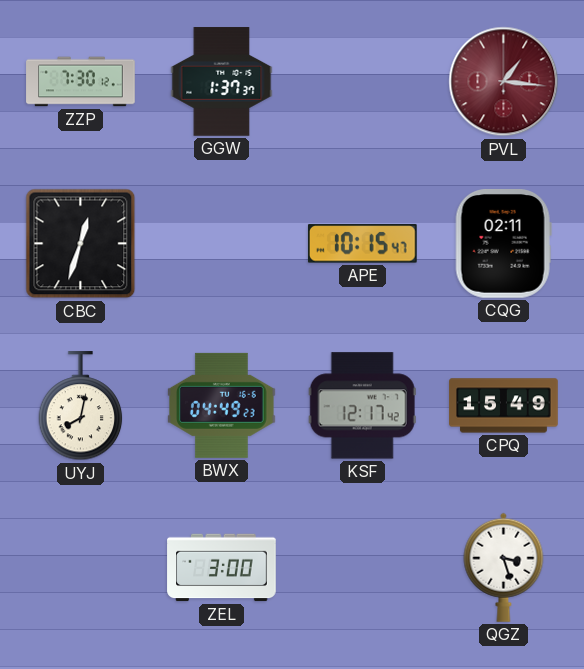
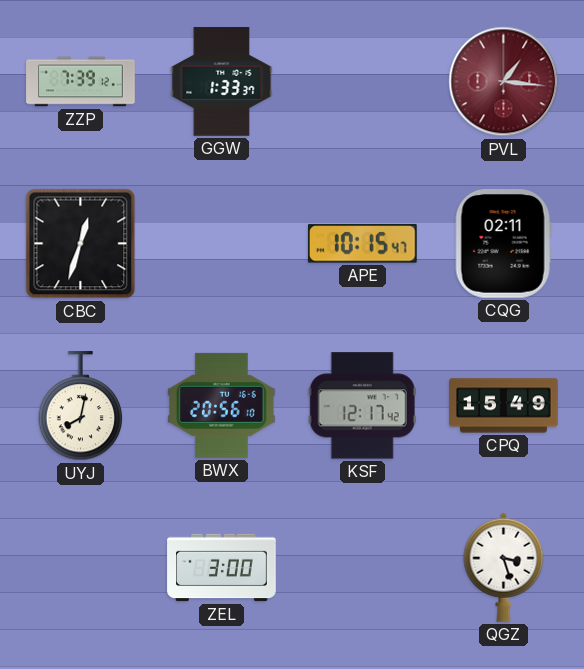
ZZP: 7:30 -> 7:39 (81, 82)
GGW: 1:37 -> 1:33 (222, 82)
BWX: 04:49 -> 20:56 (222, 405)
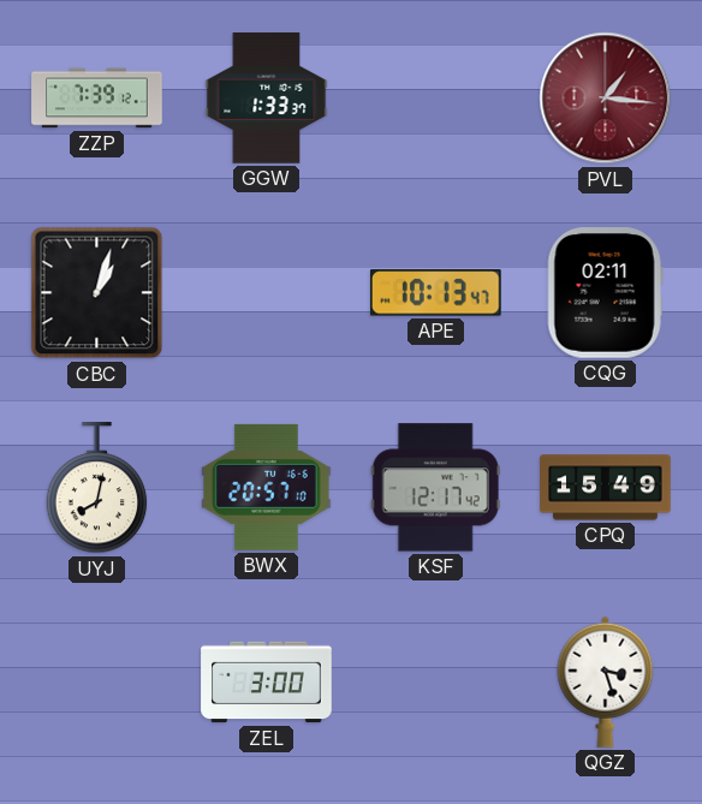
CBC: 12:33 -> 1:03 (97, 293)
APE: 10:15 -> 10:13 (435, 293)
BWX: 20:56 -> 20:57 (267, 487)
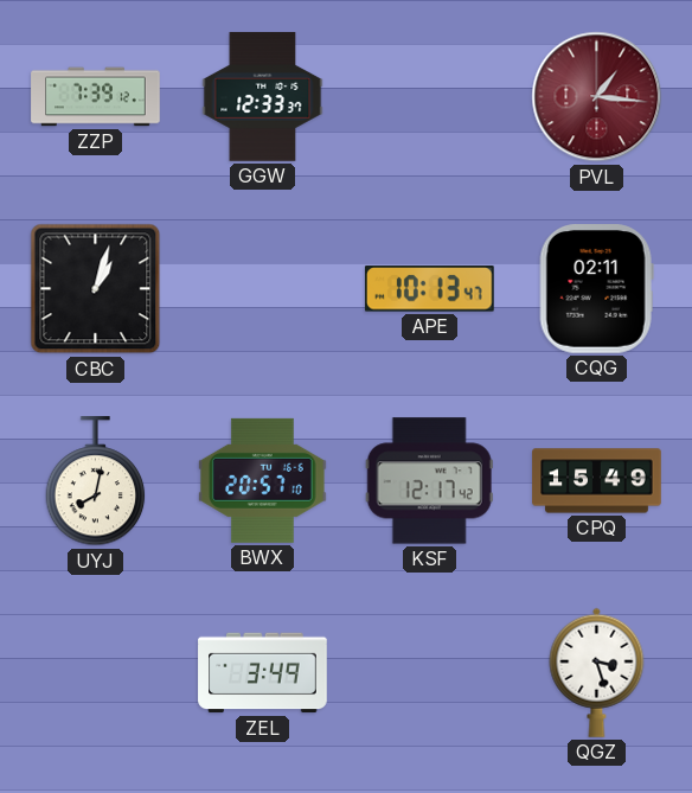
GGW: 1:33 -> 12:33 (263, 97)
ZEL: 3:00 -> 3:49 (263, 673)
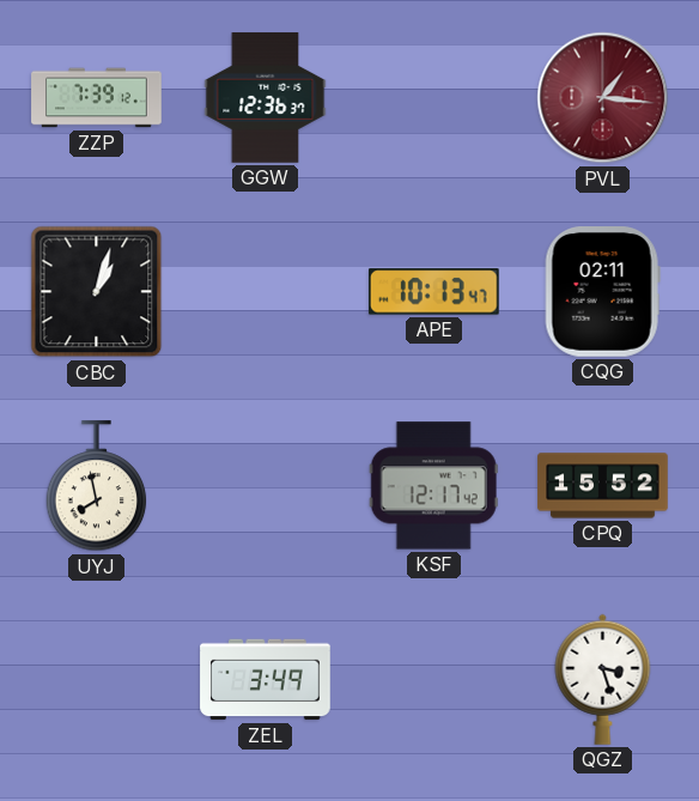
GGW: 12:33 -> 12:36 (266, 98)
UYJ: 8:02 -> 7:58 (97, 486)
BWX: 20:57 -> none (263, 480)
CPQ: 15:49 -> 15:52 (603, 486)
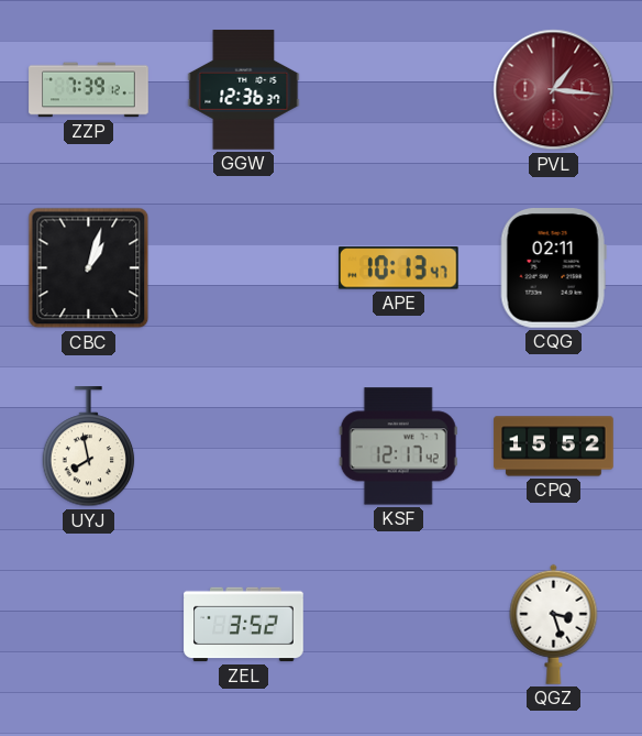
ZEL: 3:49 -> 3:52 (244, 625)
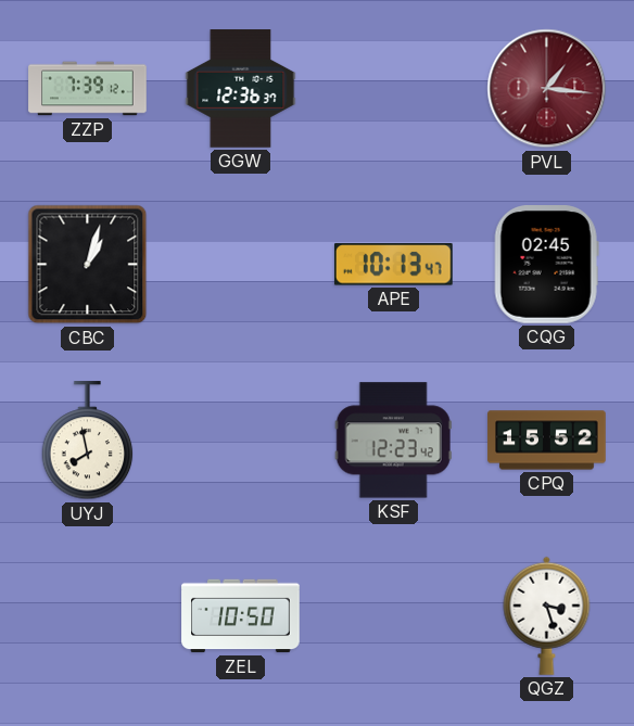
CQG: 02:11 -> 02:45 (546, 265)
KSF: 12:17 -> 12:23 (393, 441)
ZEL: 3:52 -> 10:50 (241, 616)
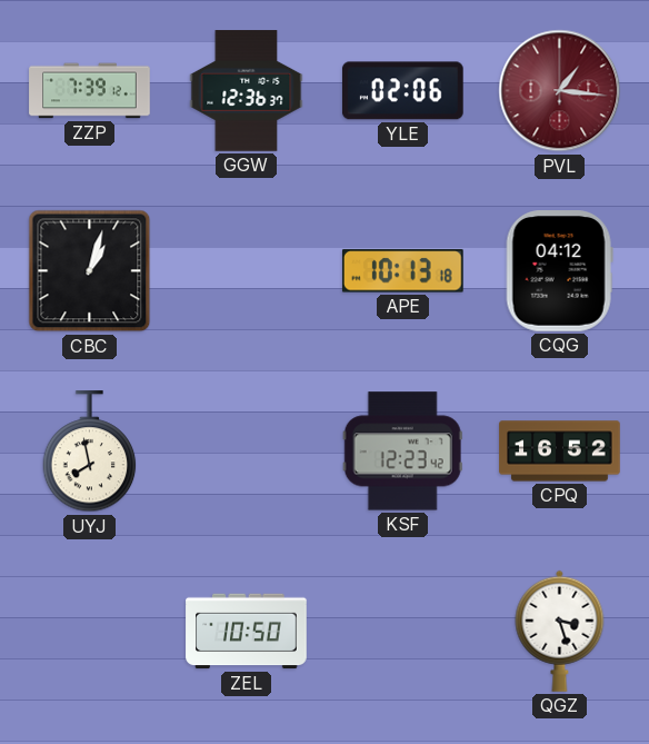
YLE: none -> 02:06 (403, 91)
APE: 10:13:47 -> 10:13:18 (402, 271)
CQG: 02:45 -> 04:12 (559, 271)
CPQ: 15:52 -> 16:52 (560, 452)
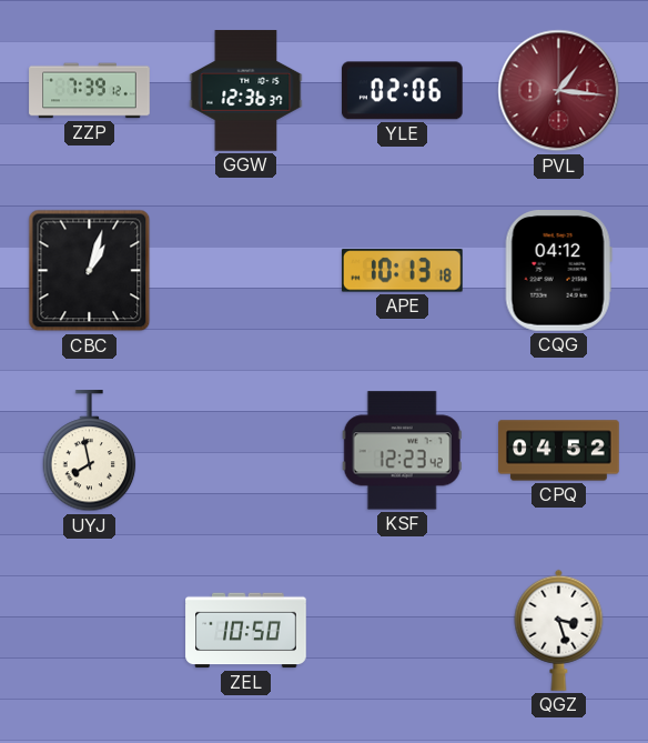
CPQ: 16:52 -> 04:52 (559, 451)
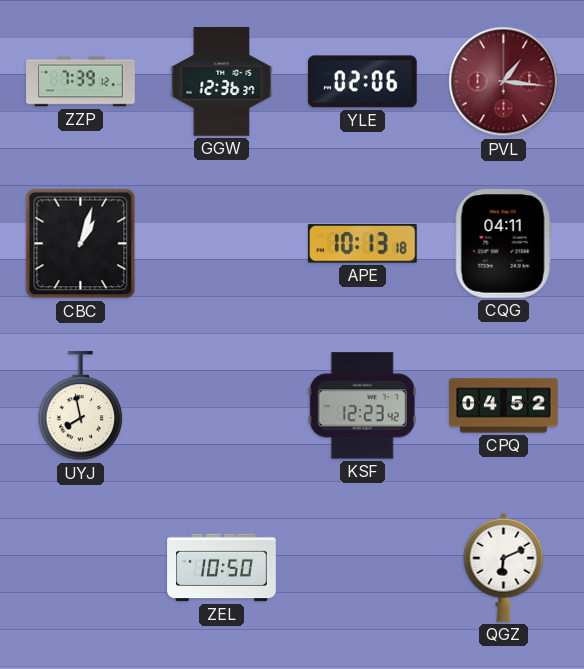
CQG: 04:12 -> 04:11 (503, 244)
QGZ: 3:27 -> 6:11 (504, 567)
